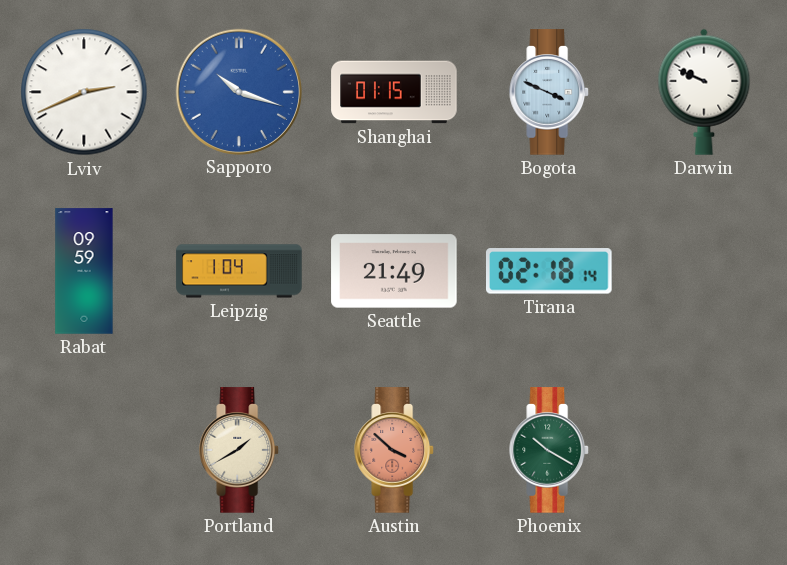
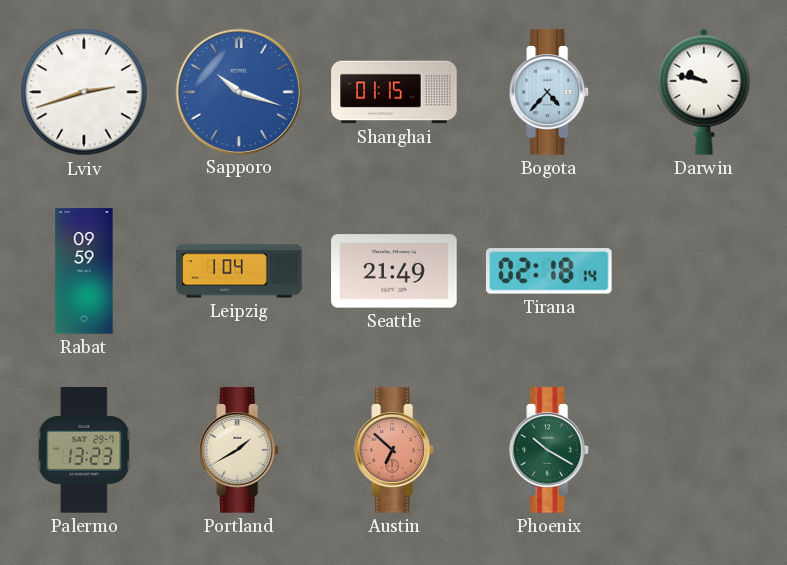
Lviv: 2:41 -> 2:42 (84, 92)
Bogota: 3:49 -> 4:37 (550, 92)
Darwin: 9:49 -> 9:47 (704, 92)
Palermo: none -> 13:23 (84, 450)
Austin: 3:52 -> 6:52 (395, 450)
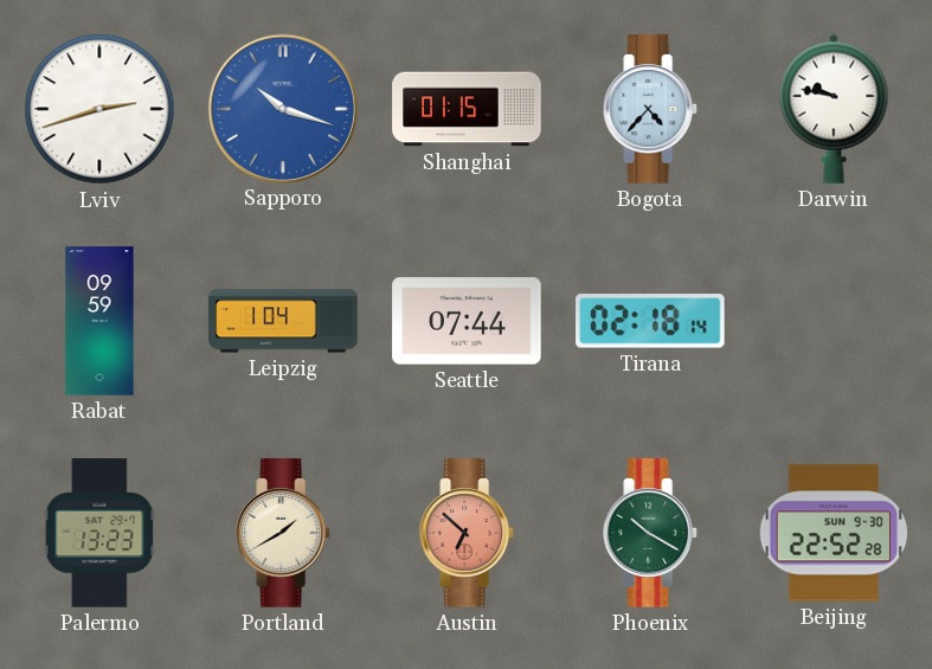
Seattle: 21:49 -> 07:44 (467, 321)
Beijing: none -> 22:52 (834, 533)
